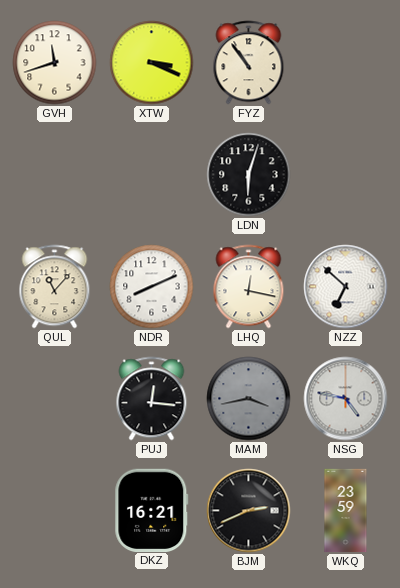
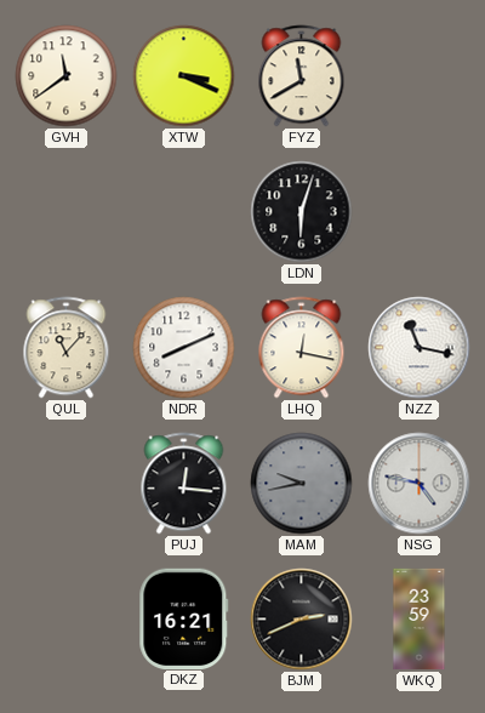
GVH: 11:42 -> 11:39 (67, 76)
FYZ: 10:54 -> 11:40 (302, 76)
NZZ: 6:52 -> 11:17 (420, 348)
MAM: 3:43 -> 9:43 (302, 484)
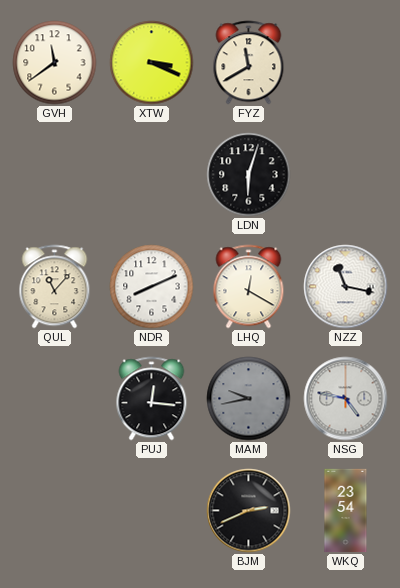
LHQ: 12:17 -> 12:20 (249, 287)
DKZ: 16:21 -> none (184, 618)
WKQ: 23:59 -> 23:54 (346, 511)
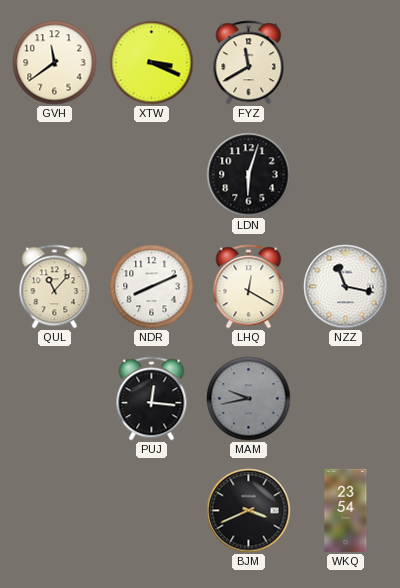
NSG: 4:47 -> none (346, 399)
BJM: 2:41 -> 3:41 (249, 511)
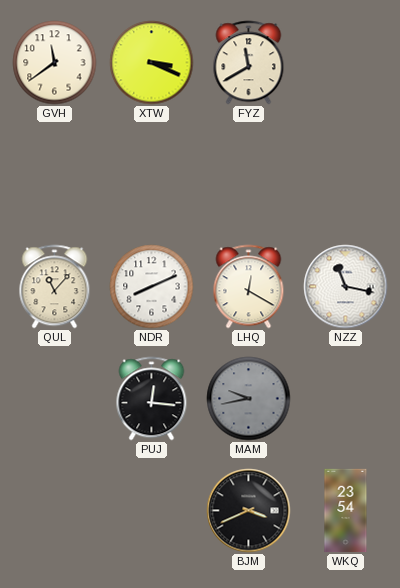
LDN: 6:03 -> none (249, 175)
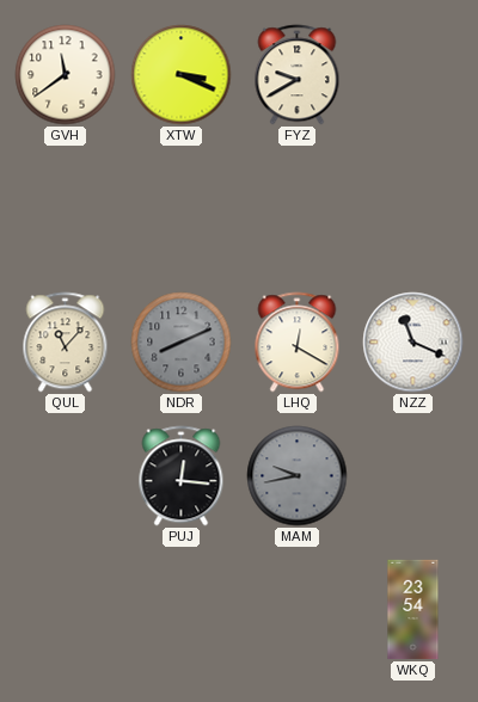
FYZ: 11:40 -> 9:40 (298, 75)
NDR dial: white -> grey (182, 343)
NZZ: 11:17 -> 11:19 (413, 343)
BJM: 3:41 -> none (249, 511)
